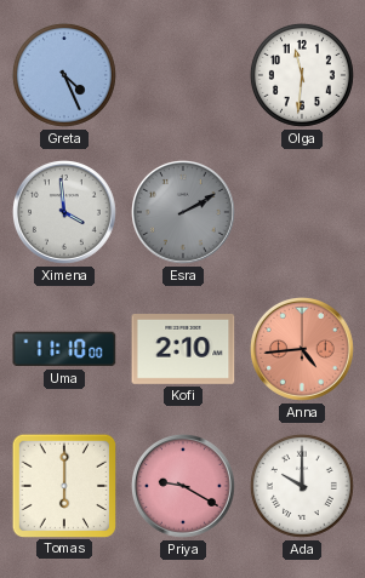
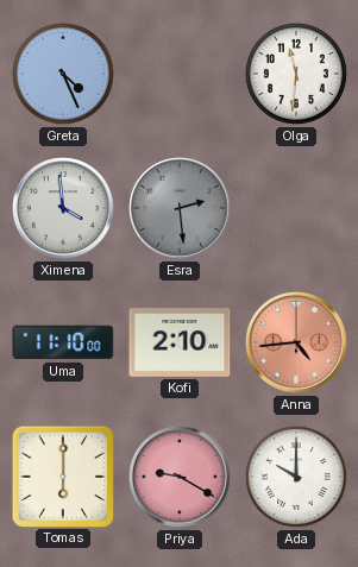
Esra: 2:10 -> 2:29 (181, 209)
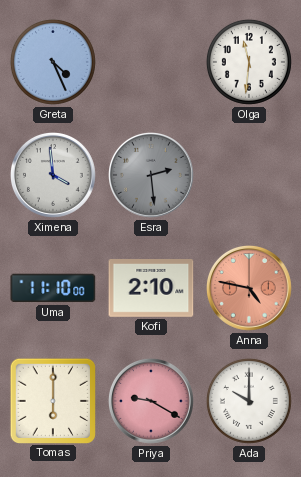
Anna: 4:44 -> 4:47 (250, 289)
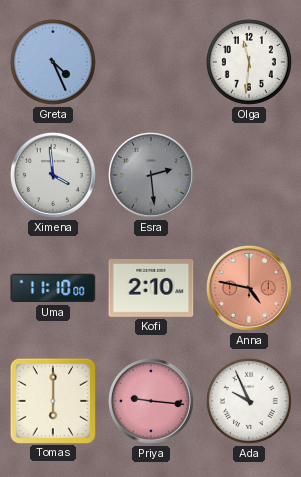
Priya: 9:20 -> 9:16 (152, 402)
Ada: 10:00 -> 9:56 (249, 401)
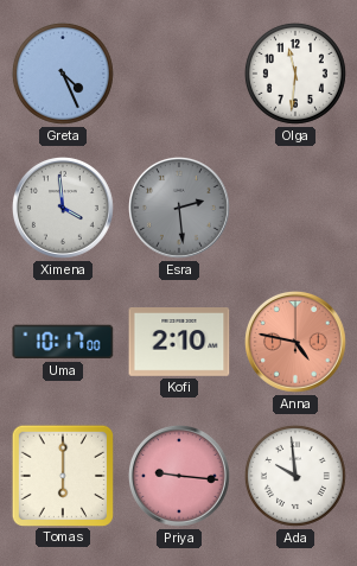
Uma: 11:10 -> 10:17 (63, 342)
Ada: 9:56 -> 9:59 (295, 476)
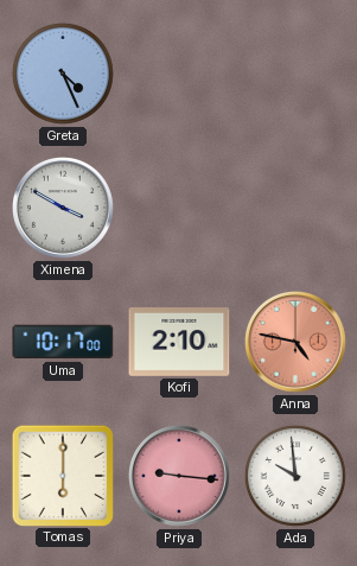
Olga: 11:31 -> none (295, 74)
Ximena: 3:59 -> 3:50 (64, 209)
Esra: 2:29 -> none (180, 209)
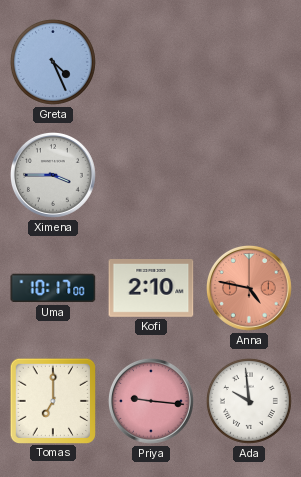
Ximena: 3:50 -> 3:45 (54, 176)
Tomas: 6:00 -> 7:00 (52, 400)
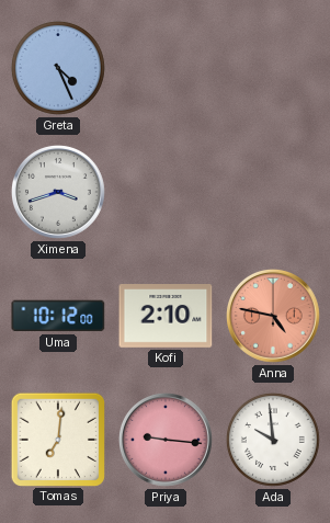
Ximena: 3:45 -> 3:42 (59, 193)
Uma: 10:17 -> 10:12 (58, 316)
Tomas: 7:00 -> 7:01 (57, 439)
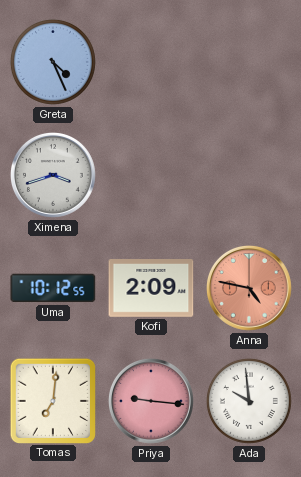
Uma: 10:12:00 -> 10:12:55 (53, 288)
Kofi: 2:10 -> 2:09 (151, 289)
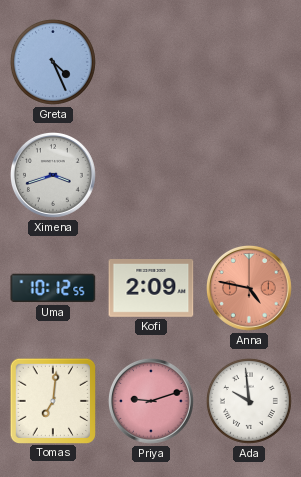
Priya: 9:16 -> 9:12 (152, 402)
